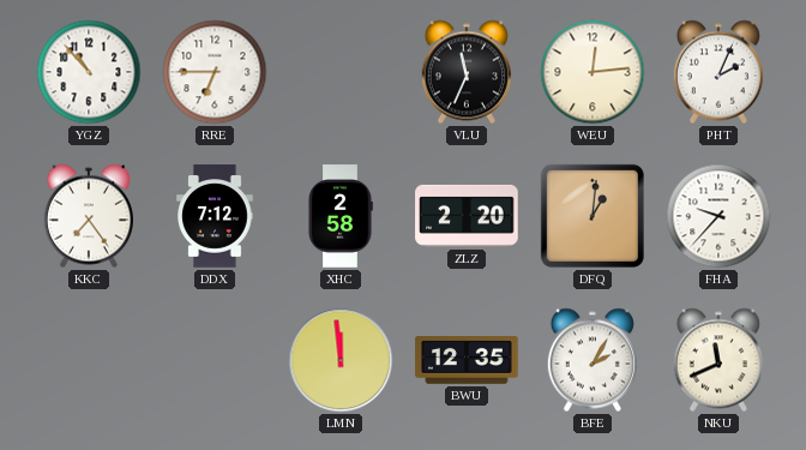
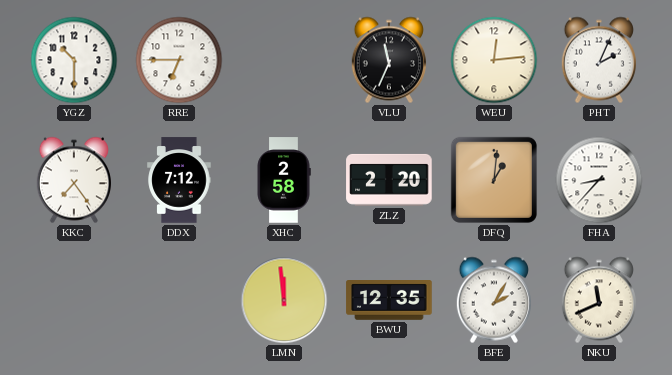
YGZ: 10:53 -> 10:30 (74, 60)
FHA: 9:37 -> 8:37 (599, 180)
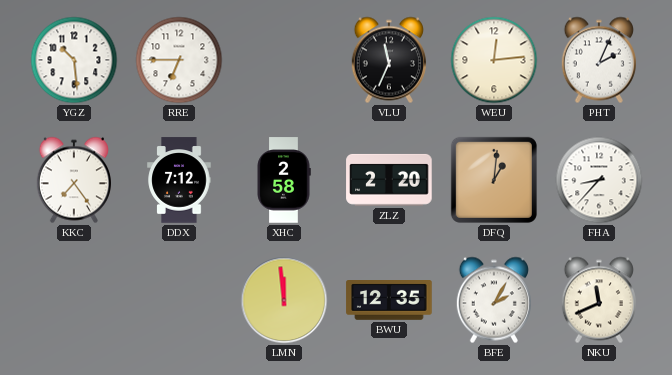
YGZ: 10:30 -> 10:29 (74, 60)
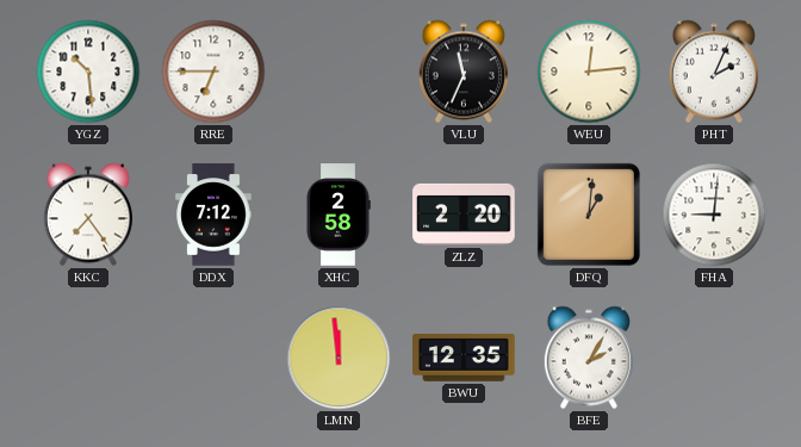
FHA: 8:37 -> 9:01 (714, 215)
NKU: 11:41 -> none (599, 300)
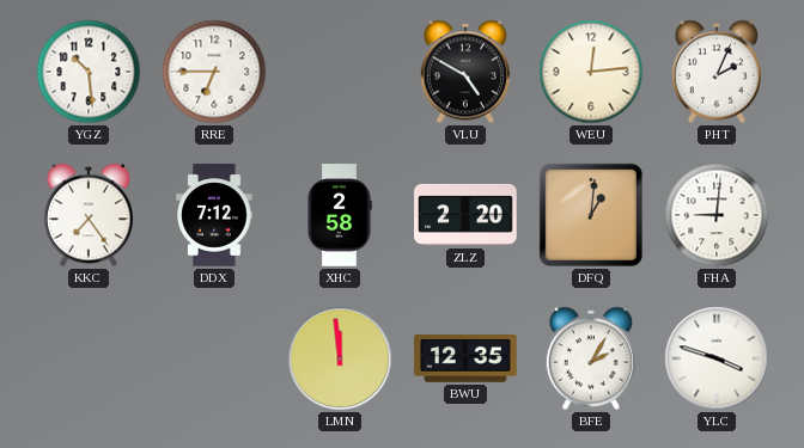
VLU: 11:34 -> 4:50 (465, 72)
YLC: none -> 3:48 (717, 358)
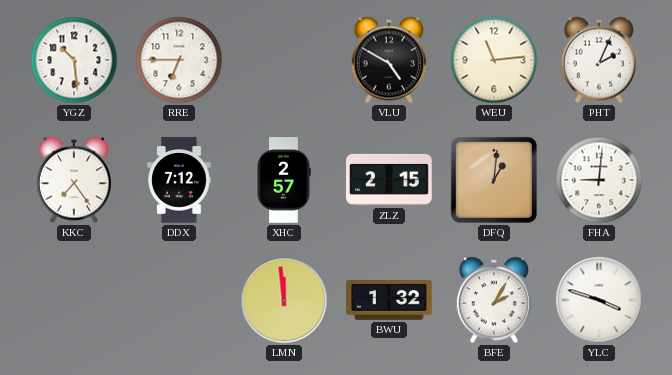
WEU: 12:14 -> 11:14 (494, 60)
XHC: 2:58 -> 2:57 (284, 180)
ZLZ: 2:20 -> 2:15 (389, 180)
BWU: 12:35 -> 1:32 (389, 301)
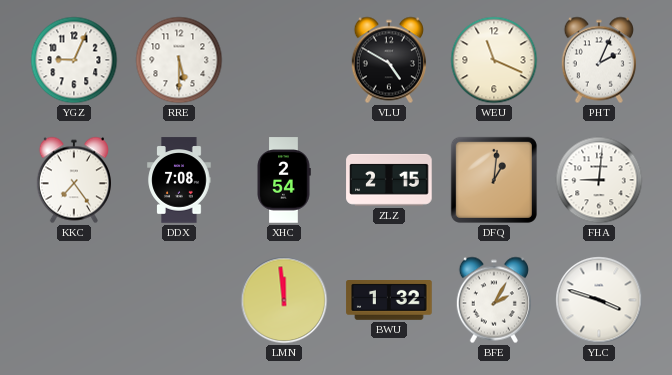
YGZ: 10:29 -> 9:04 (74, 60)
RRE: 6:45 -> 5:30 (179, 60)
WEU: 11:14 -> 11:19 (494, 60)
DDX: 7:12 -> 7:08 (179, 180)
XHC: 2:57 -> 2:54 (284, 180)
